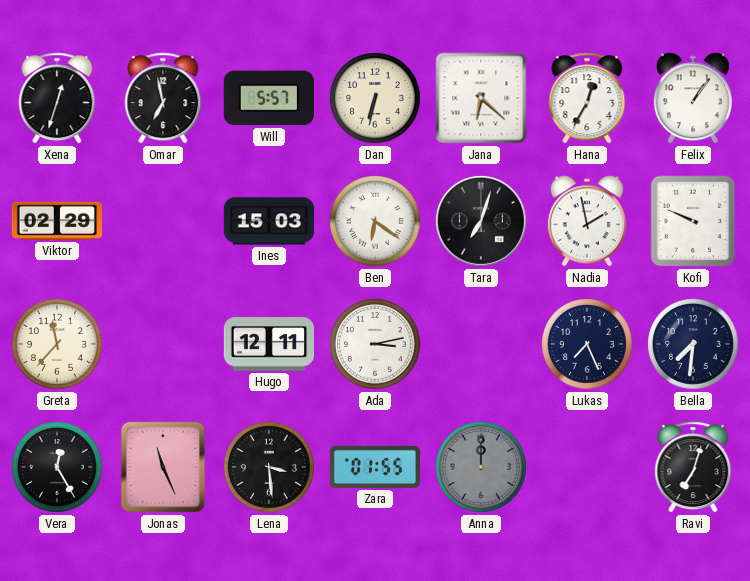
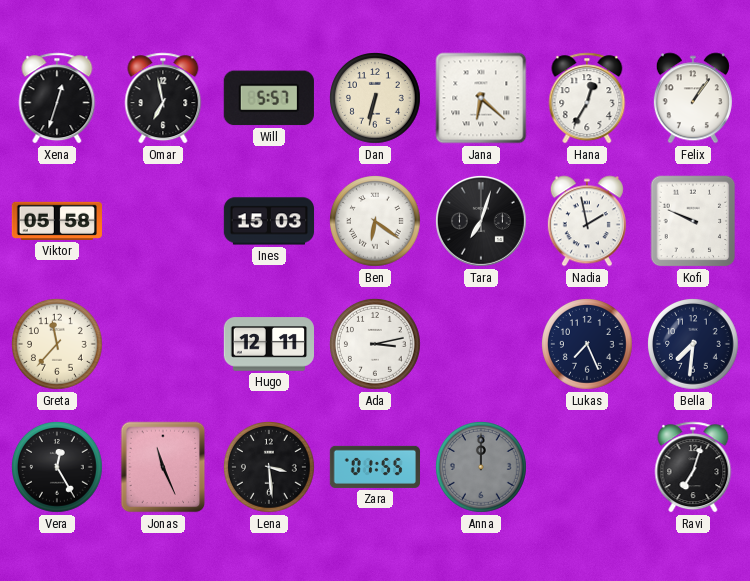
Viktor: 02:29 -> 05:58 (56, 221)
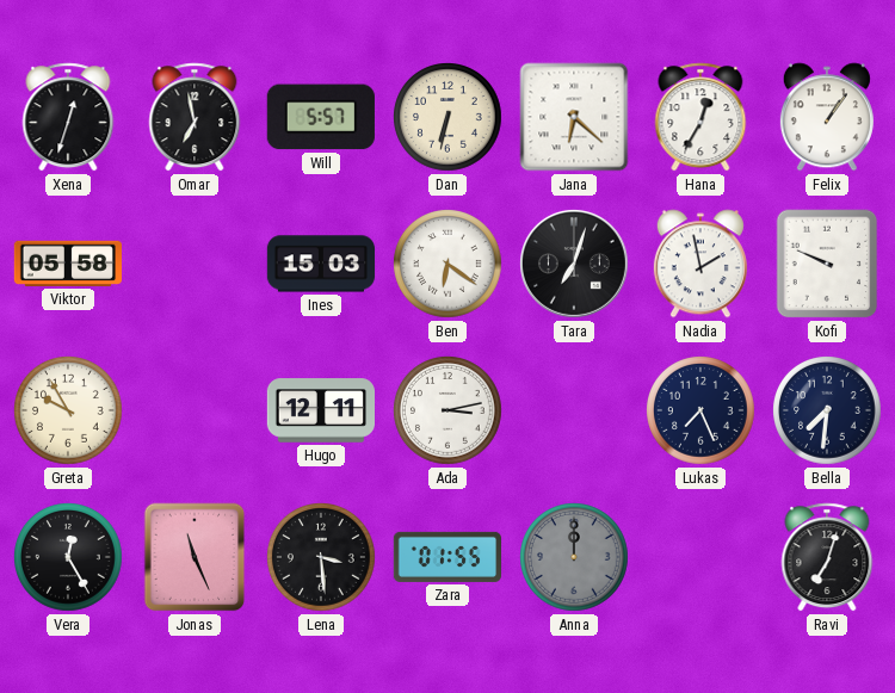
Greta: 11:37 -> 9:55 (69, 412)
